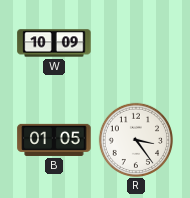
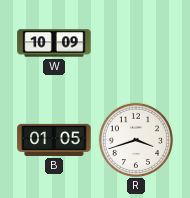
R: 3:24 -> 3:42 (135, 139)
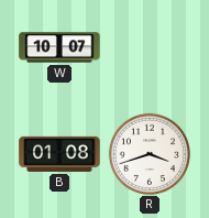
W: 10:09 -> 10:07 (59, 47)
B: 01:05 -> 01:08 (59, 154)
